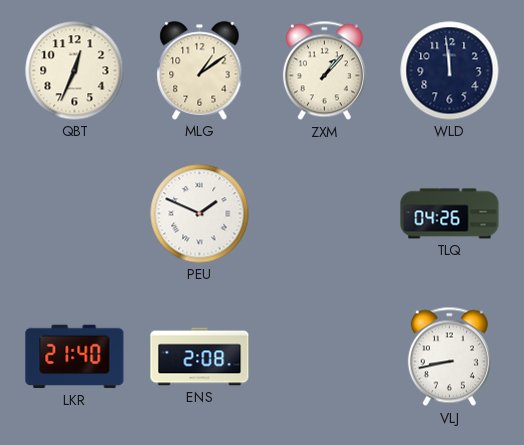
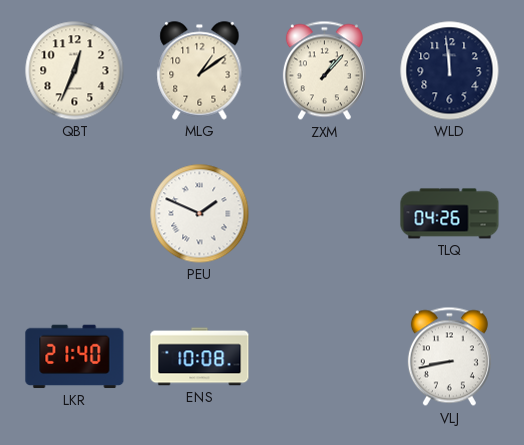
ENS: 2:08 -> 10:08 (200, 357)
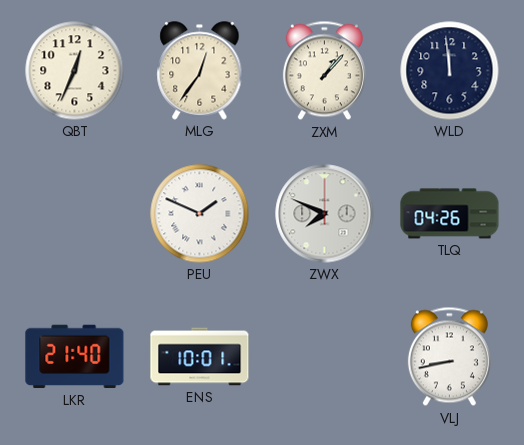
MLG: 1:09 -> 12:36 (200, 71)
ZWX: none -> 7:49 (325, 214)
ENS: 10:08 -> 10:01 (200, 357)
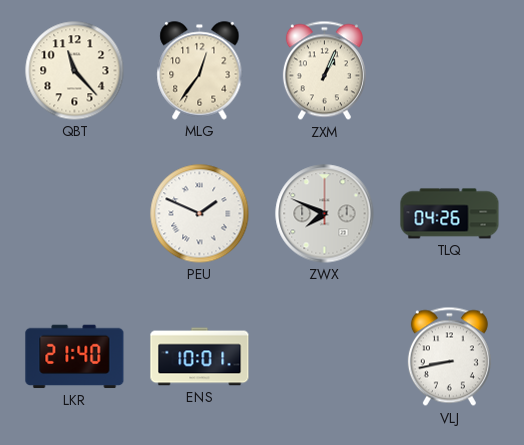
QBT: 12:34 -> 11:23 (75, 71)
ZXM: 1:07 -> 1:04 (324, 71)
WLD: 11:59 -> none (450, 71)
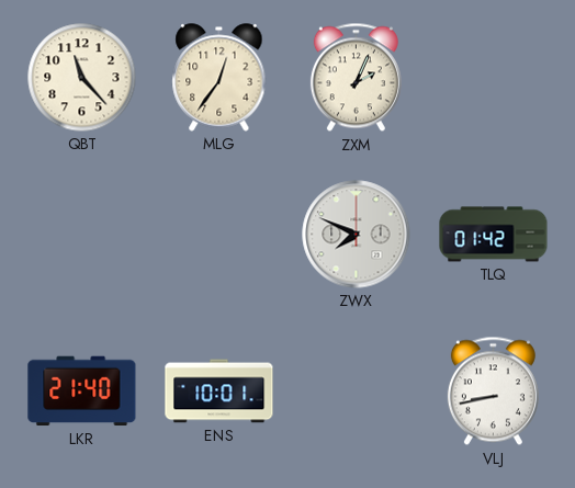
ZXM: 1:04 -> 2:04 (356, 78)
PEU: 1:49 -> none (200, 214)
TLQ: 04:26 -> 01:42 (494, 235)
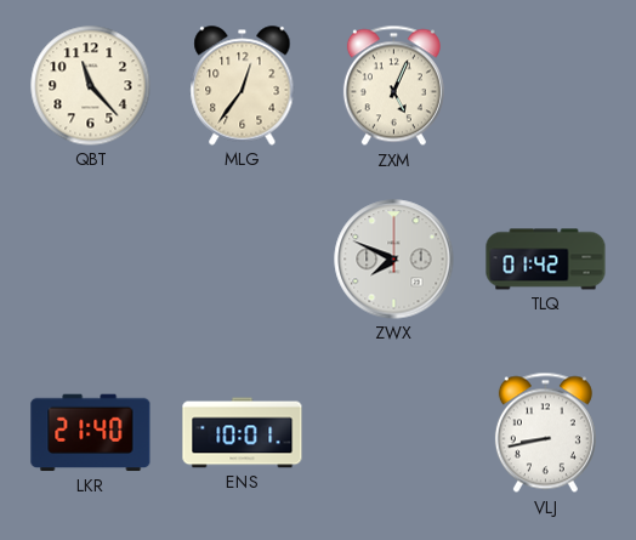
ZXM: 2:04 -> 5:04 (393, 86)
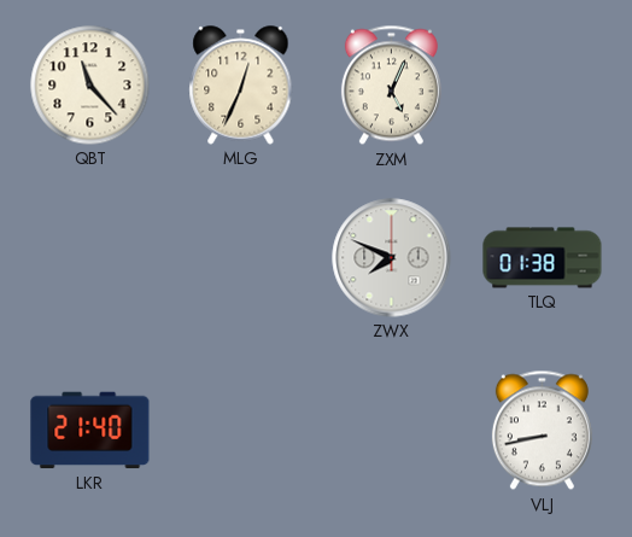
MLG: 12:36 -> 12:34 (241, 86)
TLQ: 01:42 -> 01:38 (543, 258)
ENS: 10:01 -> none (243, 433)
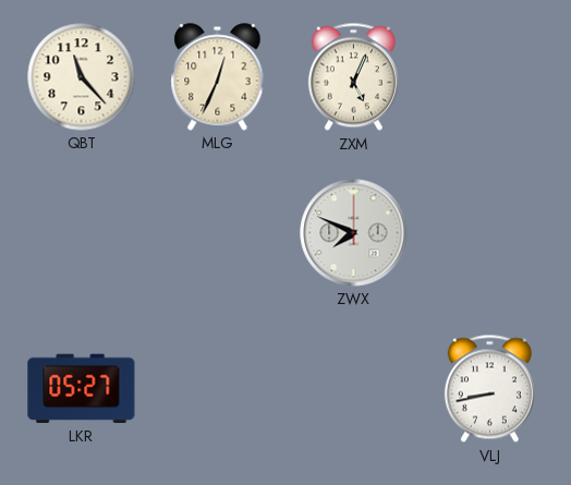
TLQ: 01:38 -> none (543, 258)
LKR: 21:40 -> 05:27 (82, 389)
